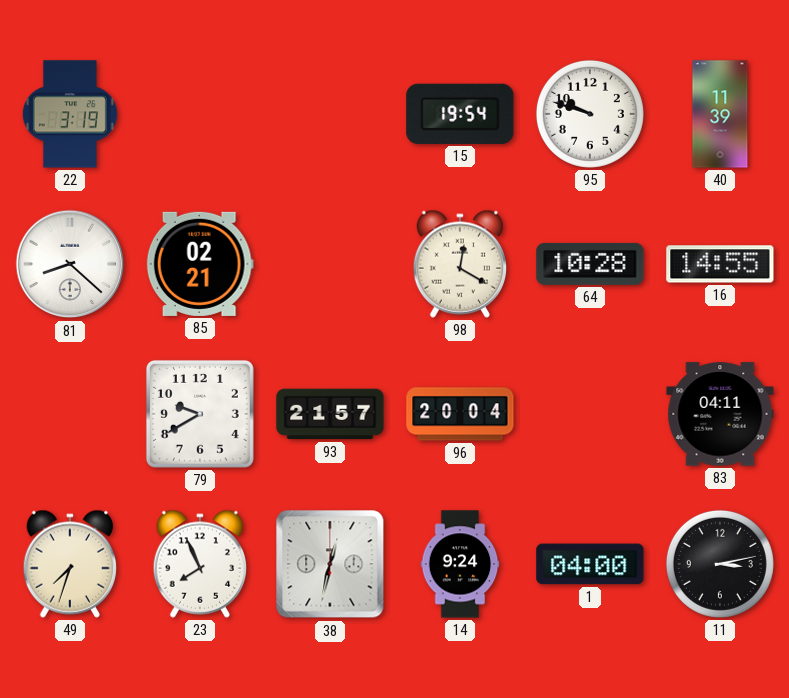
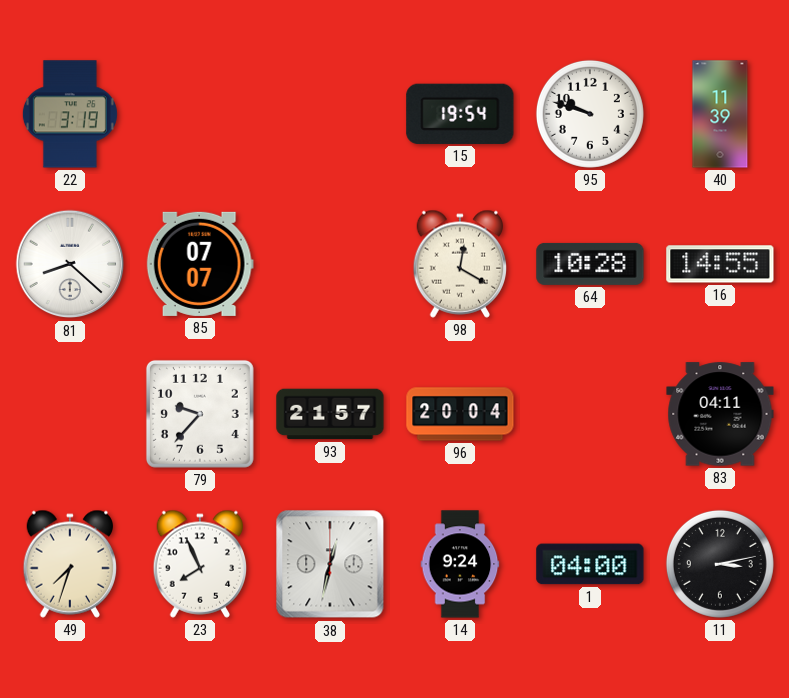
85: 02:21 -> 07:07 (200, 264)
79: 9:40 -> 9:37 (200, 414)
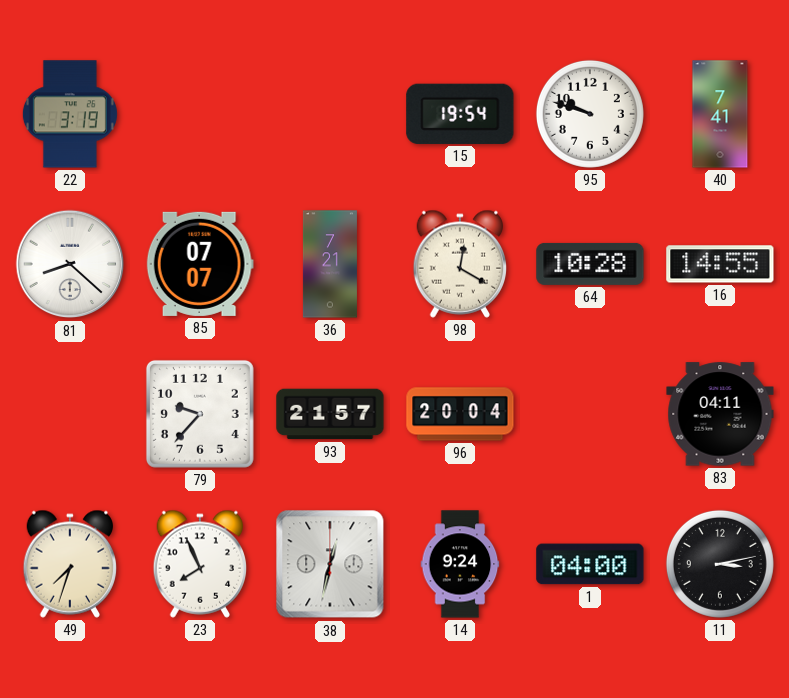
40: 11:39 -> 7:41 (720, 114)
36: none -> 7:21 (330, 264)
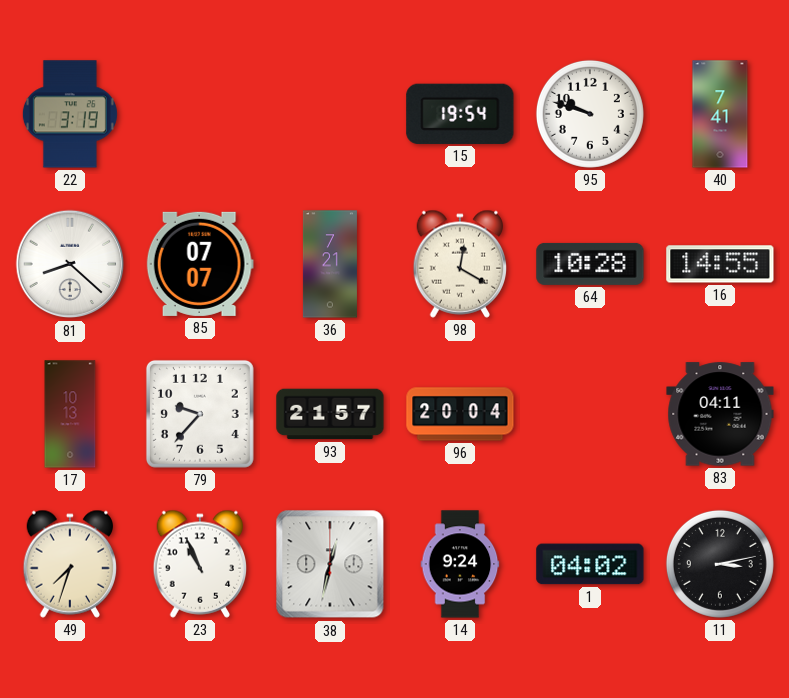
17: none -> 10:13 (70, 414)
23: 7:56 -> 10:56 (200, 564)
1: 04:00 -> 04:02 (590, 564)
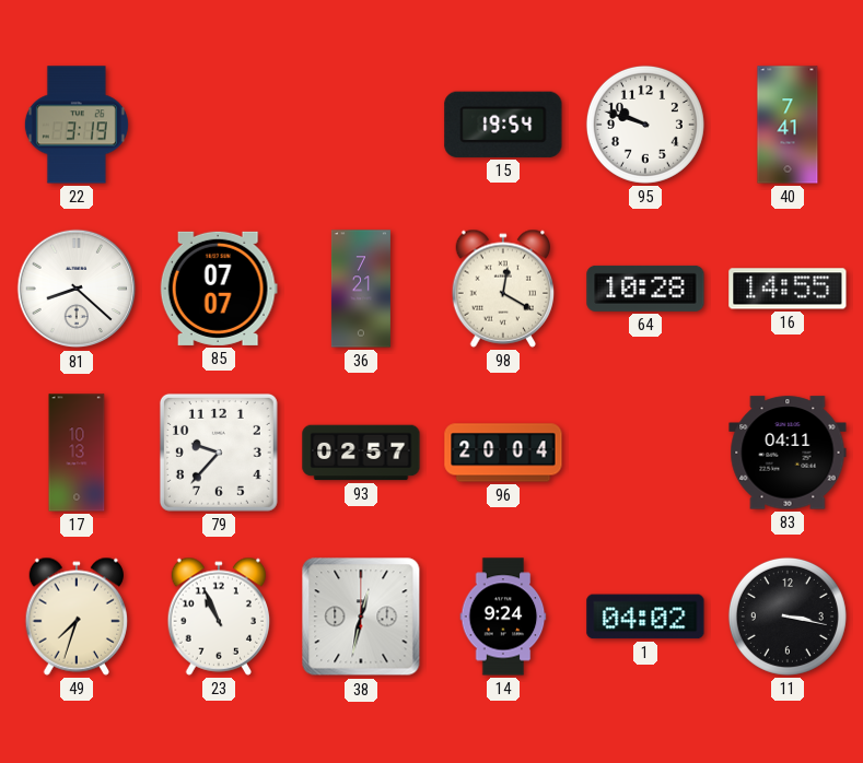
93: 21:57 -> 02:57 (361, 453)
11: 3:13 -> 3:17 (788, 617)
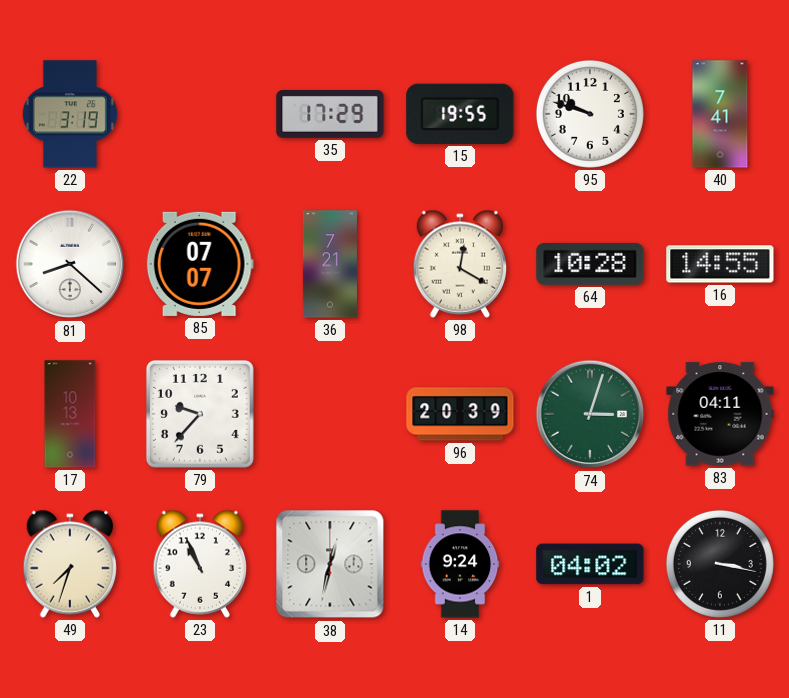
35: none -> 17:29 (330, 115)
15: 19:54 -> 19:55 (460, 114)
93: 02:57 -> none (361, 453)
96: 20:04 -> 20:39 (460, 414)
74: none -> 3:03 (590, 414)
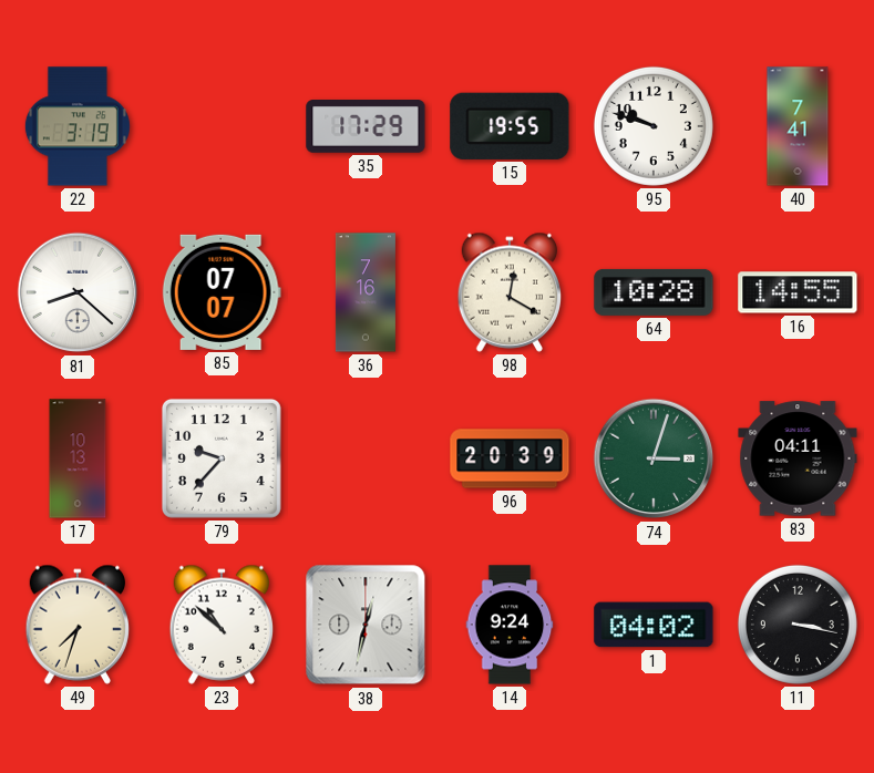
36: 7:21 -> 7:16 (366, 292)
23: 10:56 -> 10:52 (222, 625)
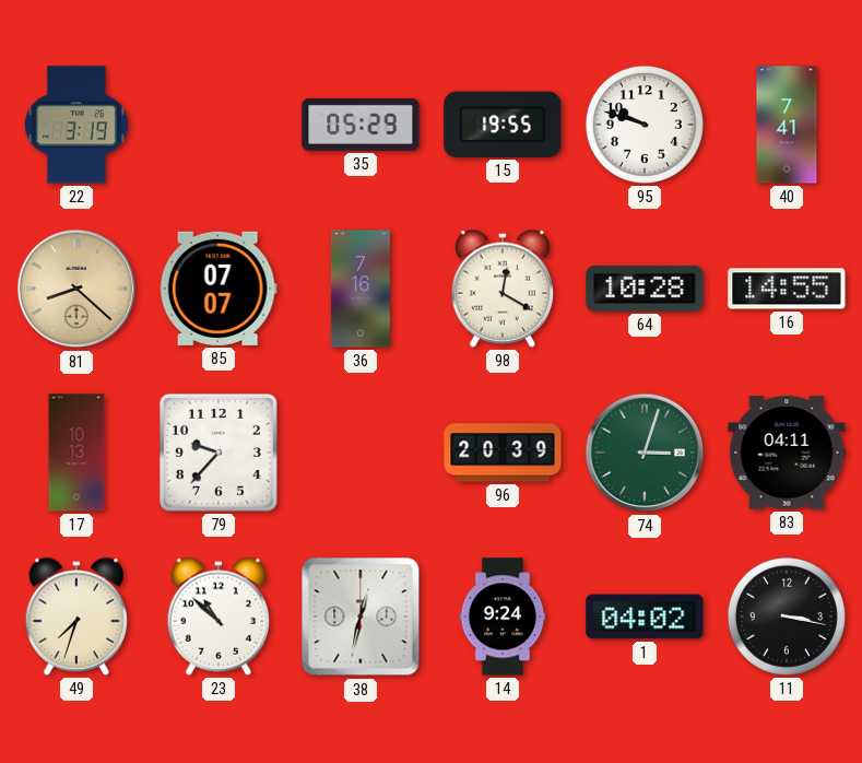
35: 17:29 -> 05:29 (361, 126)
81 dial: white -> champagne (76, 289)
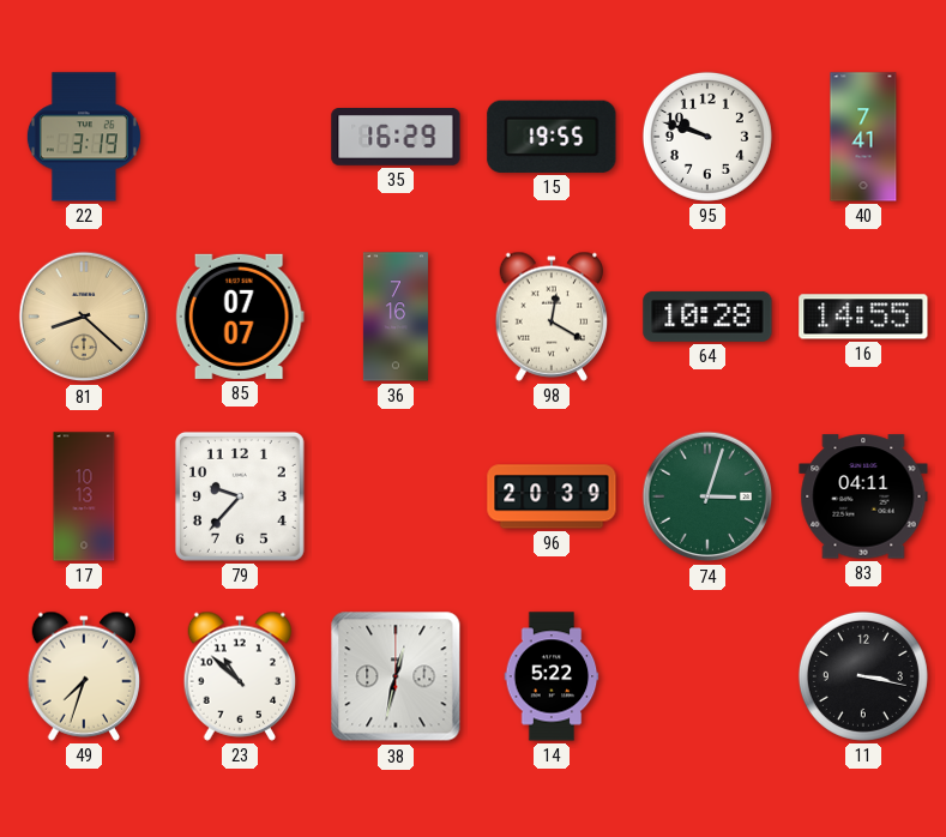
35: 05:29 -> 16:29 (396, 138)
14: 9:24 -> 5:22 (552, 676)
1: 04:02 -> none (645, 617)
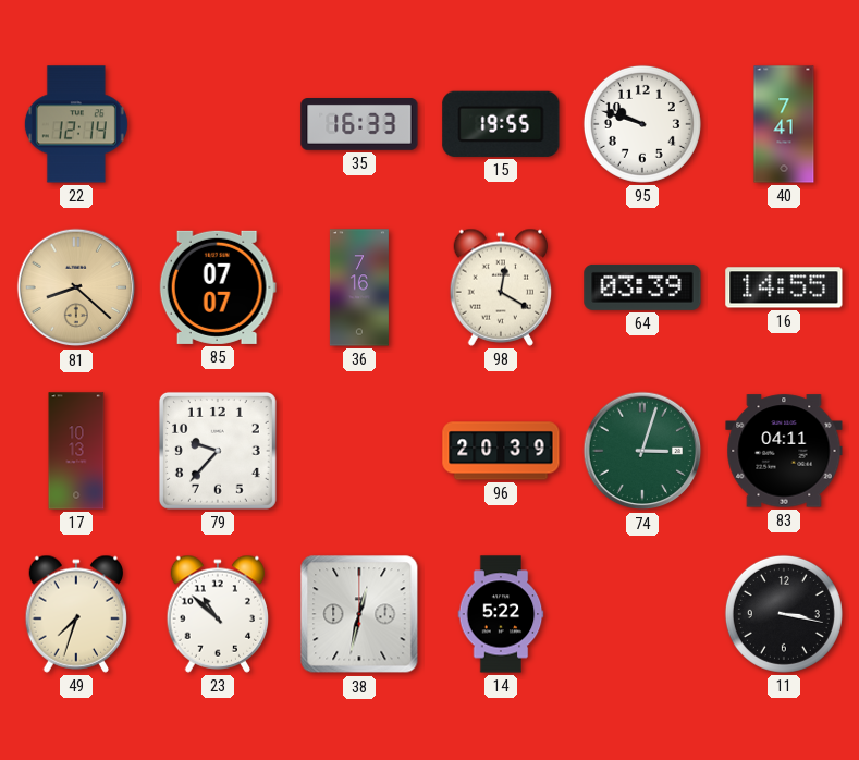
22: 3:19 -> 12:14 (76, 124)
35: 16:29 -> 16:33 (359, 125)
64: 10:28 -> 03:39 (642, 287)
